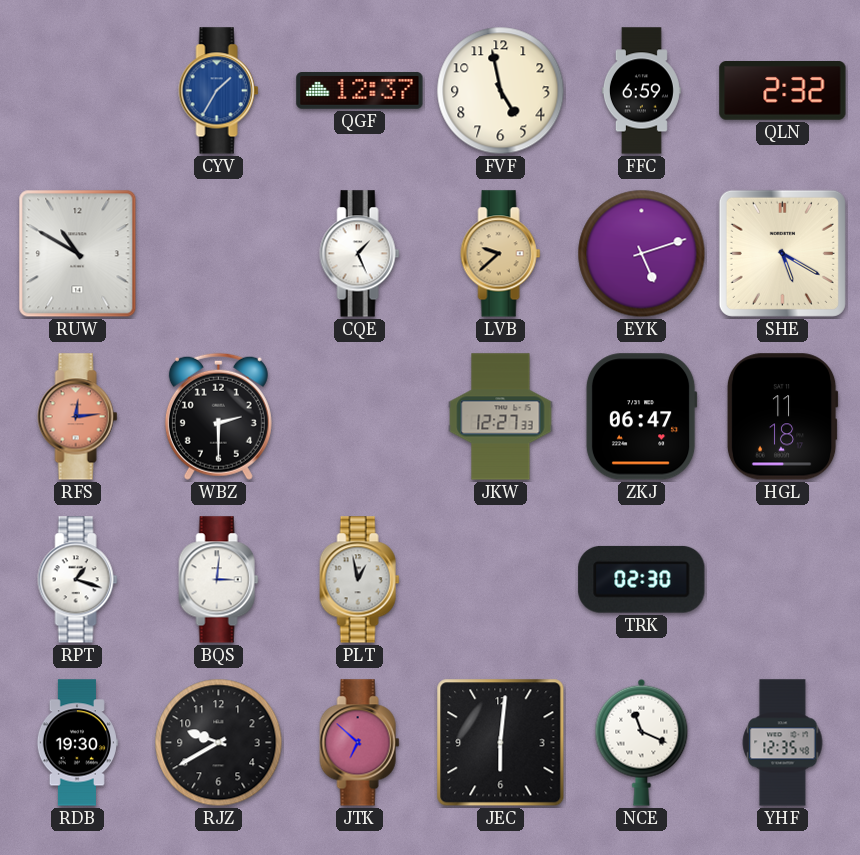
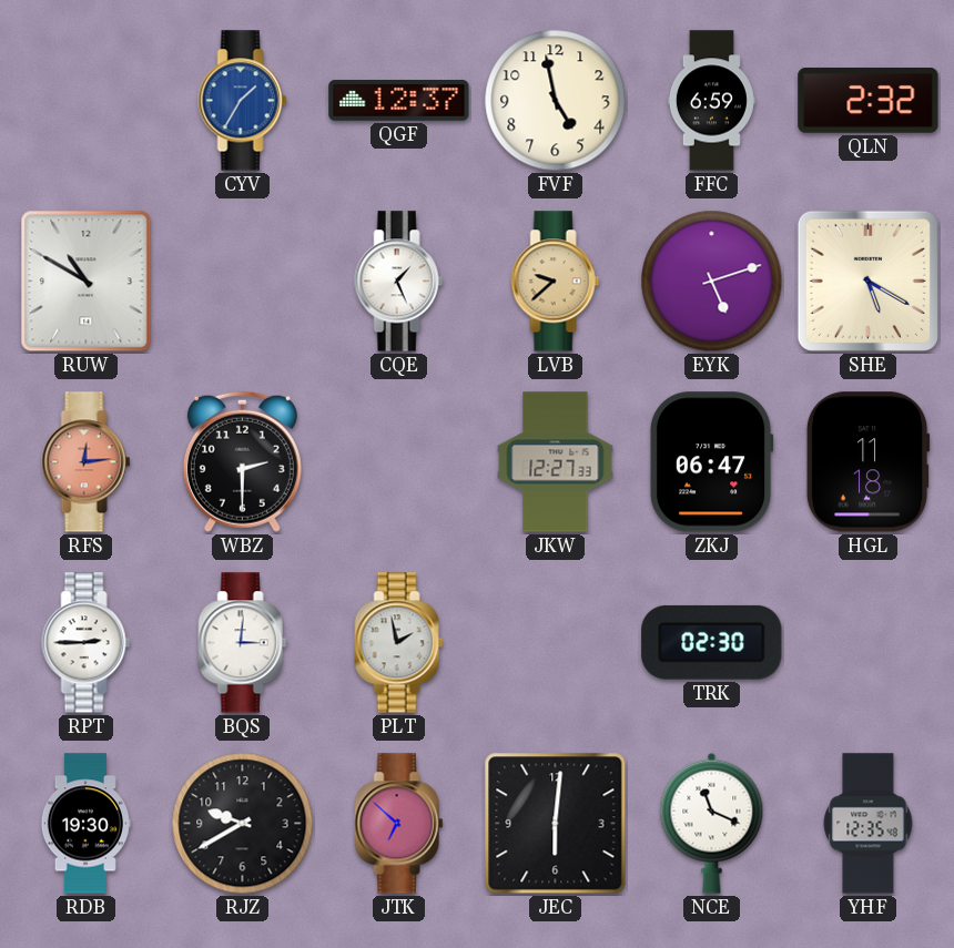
RPT: 1:18 -> 2:45 (87, 643)
PLT: 12:58 -> 1:58 (399, 643)
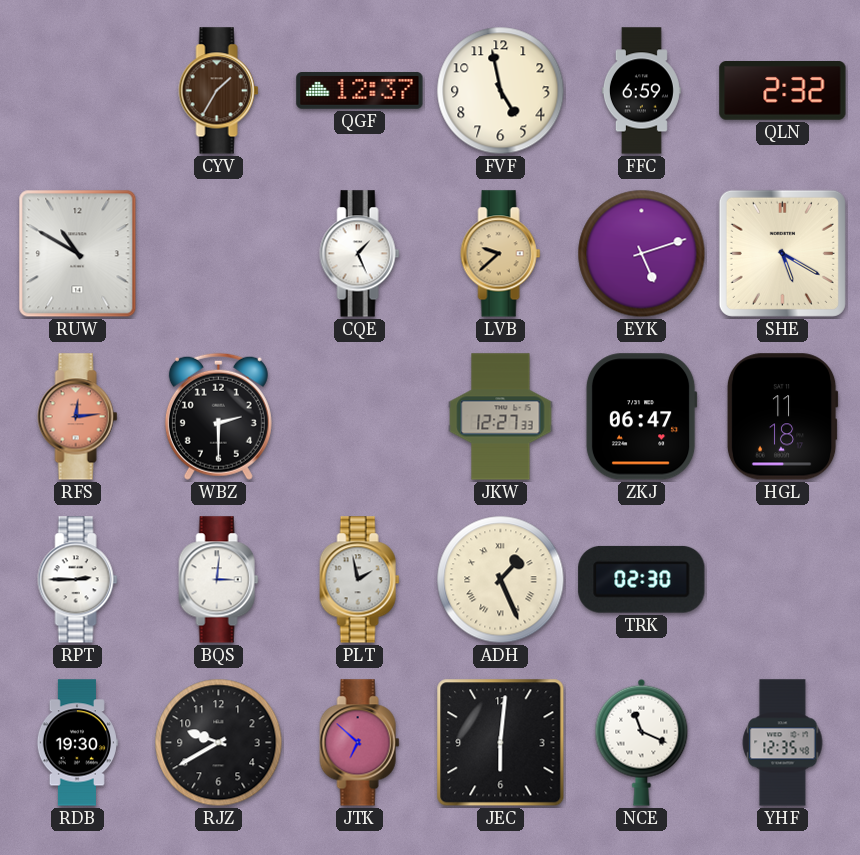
CYV dial: blue -> brown (219, 91)
ADH: none -> 1:26 (501, 580)
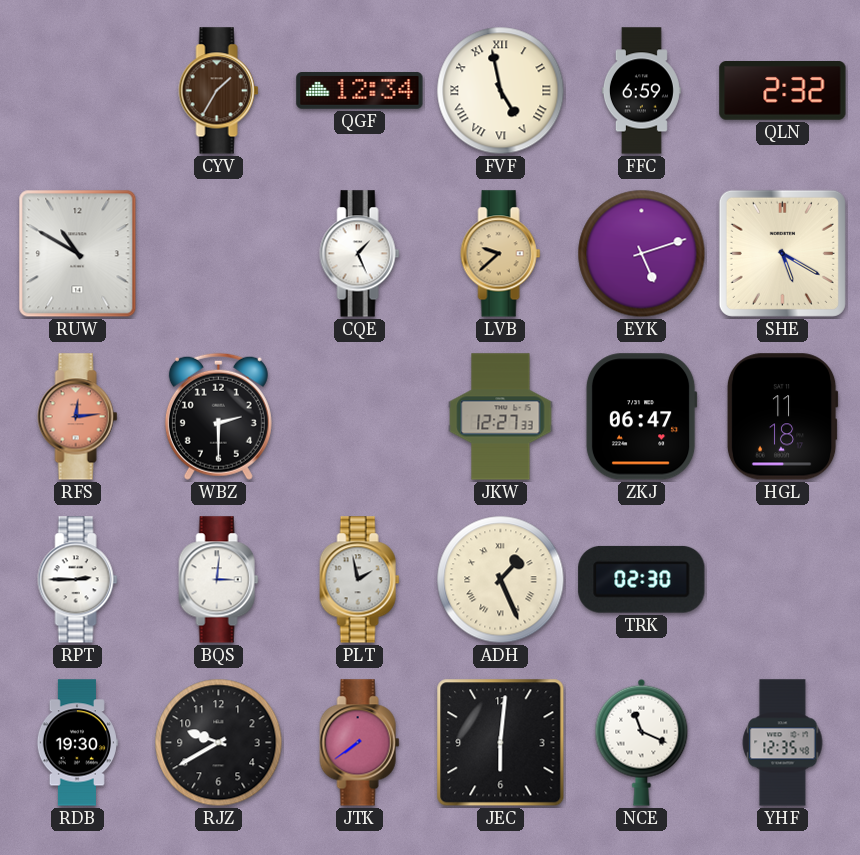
QGF: 12:37 -> 12:34 (360, 91)
FVF numerals: Arabic -> Roman (501, 91)
JTK: 6:52 -> 7:39 (360, 743)
